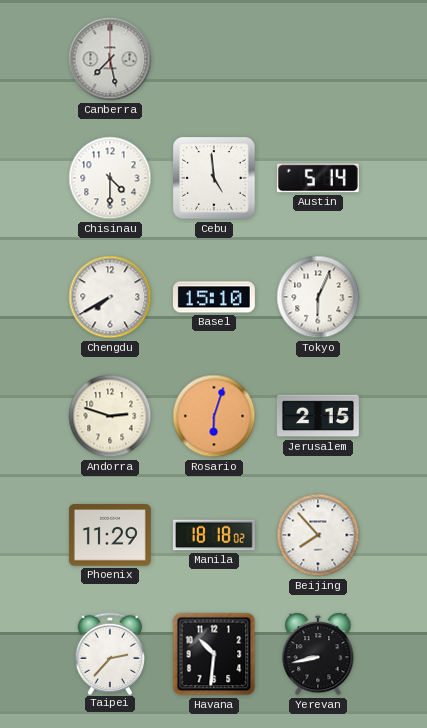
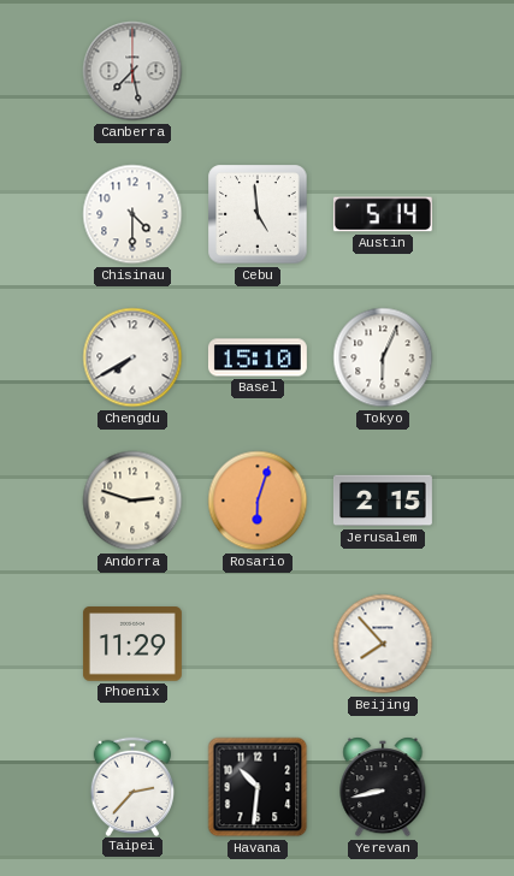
Manila: 18:18 -> none (214, 535)
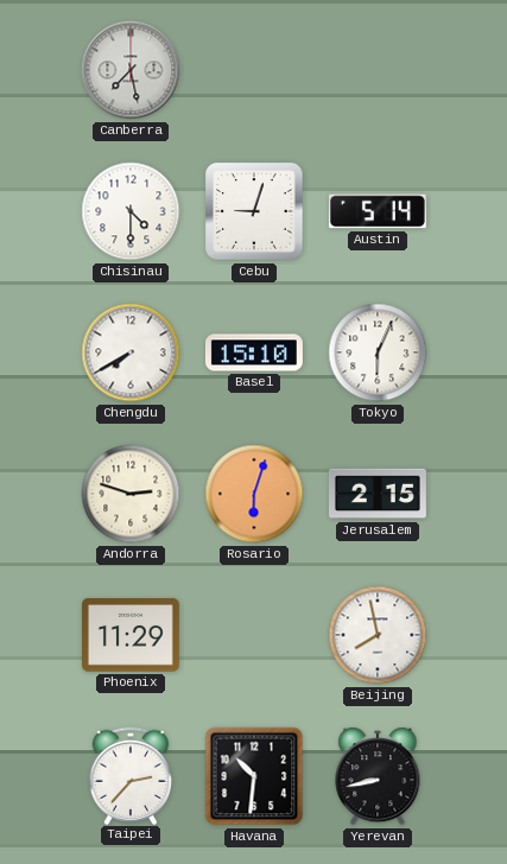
Cebu: 4:59 -> 9:03 (254, 211)
Beijing: 7:53 -> 7:58 (378, 635)
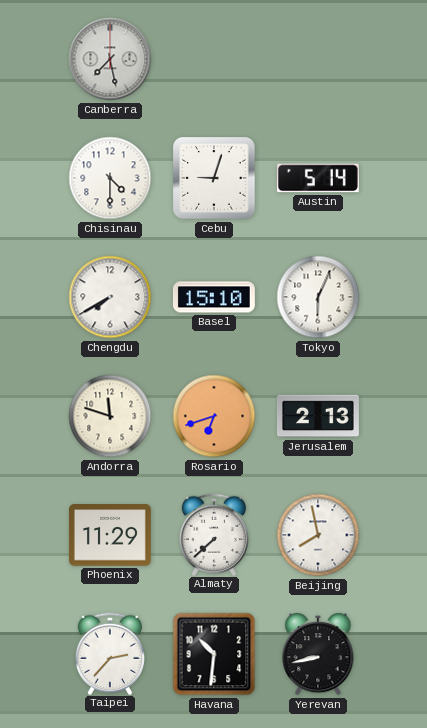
Andorra: 2:48 -> 11:48 (110, 416)
Rosario: 6:03 -> 6:42 (214, 416)
Jerusalem: 2:15 -> 2:13 (318, 416)
Almaty: none -> 7:38 (213, 534)
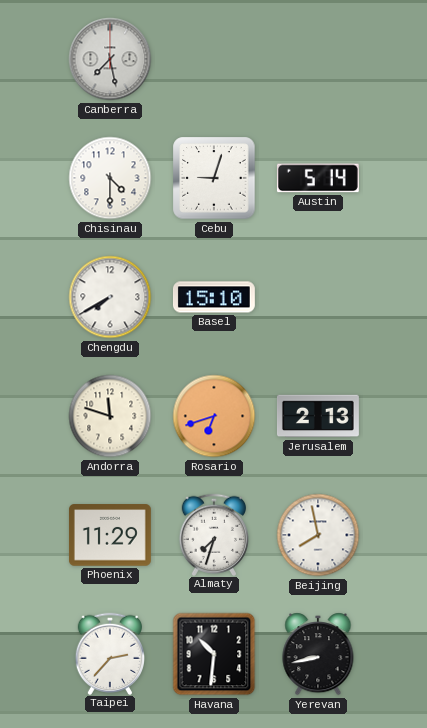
Tokyo: 6:04 -> none (318, 297)
Almaty: 7:38 -> 7:33 (213, 534)
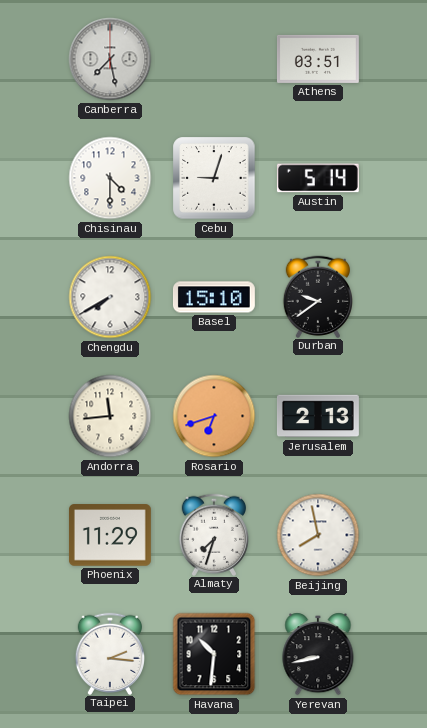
Athens: none -> 03:51 (318, 59)
Durban: none -> 9:39 (317, 296)
Andorra: 11:48 -> 11:44 (110, 416)
Taipei: 2:37 -> 2:16 (109, 653)
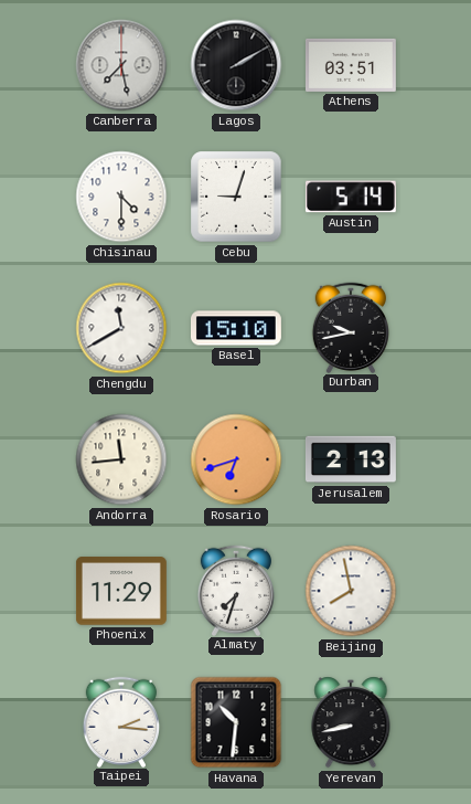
Lagos: none -> 2:10 (236, 65)
Chengdu: 7:40 -> 11:40 (121, 328)
Durban: 9:39 -> 9:43 (350, 327)
